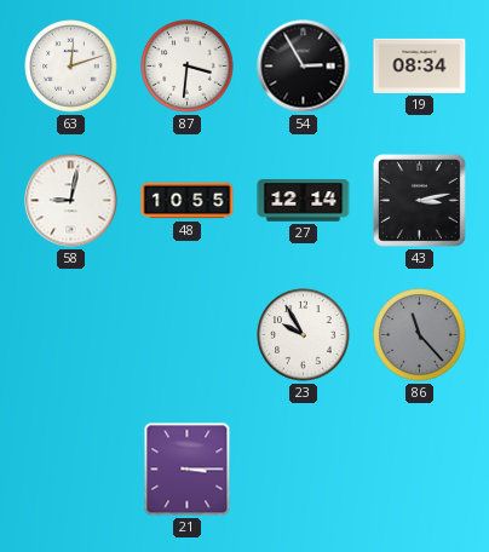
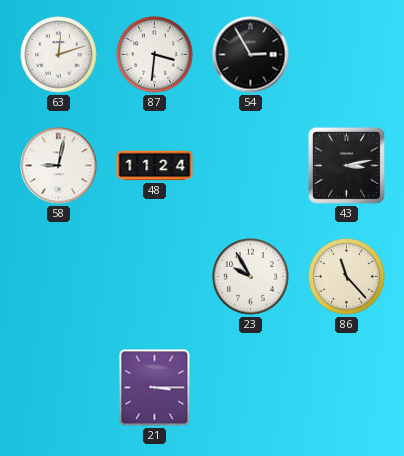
19: 08:34 -> none (420, 65)
48: 10:55 -> 11:24 (155, 166)
27: 12:14 -> none (304, 201)
86 dial: grey -> cream (347, 277)
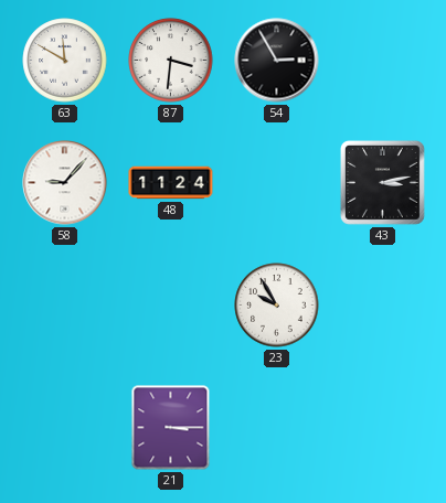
63: 12:12 -> 11:50 (65, 61)
58: 9:02 -> 9:07 (65, 183)
86: 11:23 -> none (347, 277)
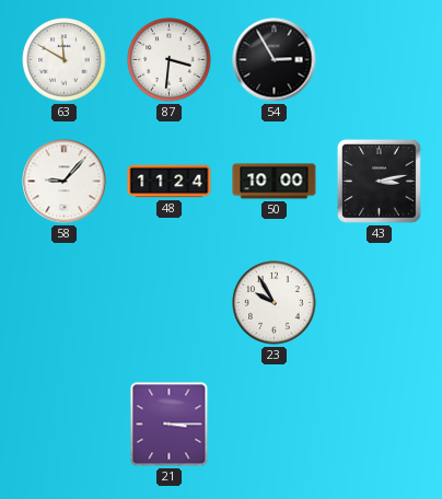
50: none -> 10:00 (275, 182)
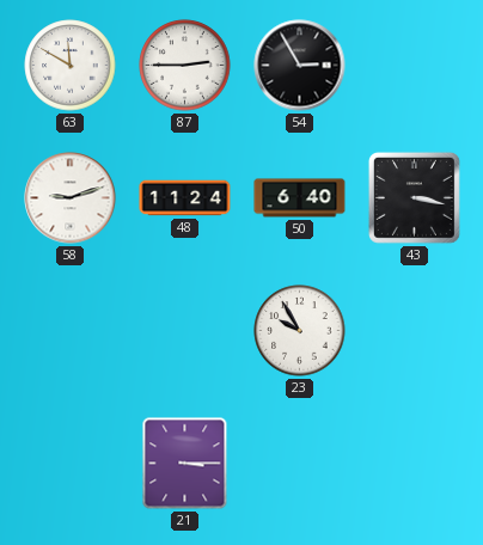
87: 3:31 -> 2:45 (185, 66)
58: 9:07 -> 9:12 (71, 198)
50: 10:00 -> 6:40 (300, 198)
43: 3:13 -> 3:17 (414, 197)
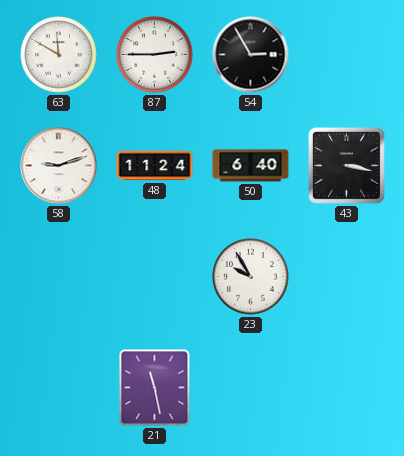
21: 3:15 -> 11:28 (155, 388)
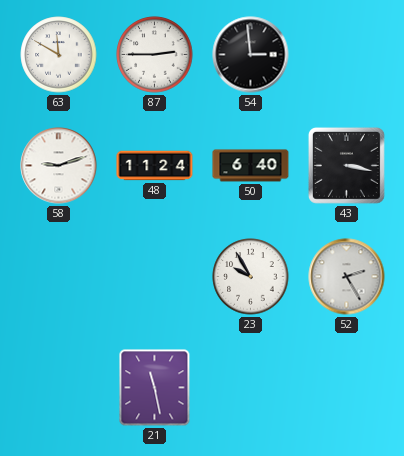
54: 2:55 -> 2:59 (251, 55)
52: none -> 2:25 (347, 277)
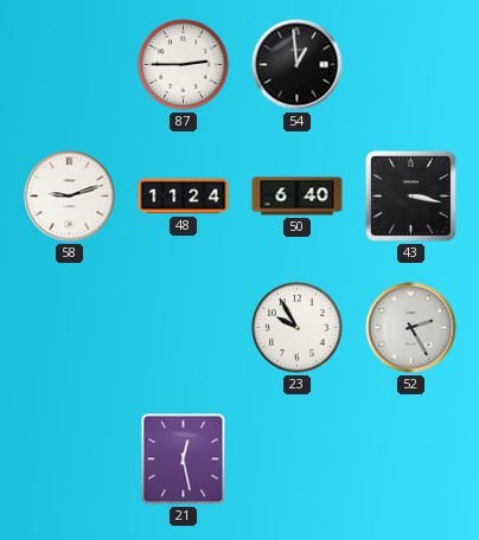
63: 11:50 -> none (59, 55)
54: 2:59 -> 12:59 (298, 65)
21: 11:28 -> 12:28 (184, 459)
